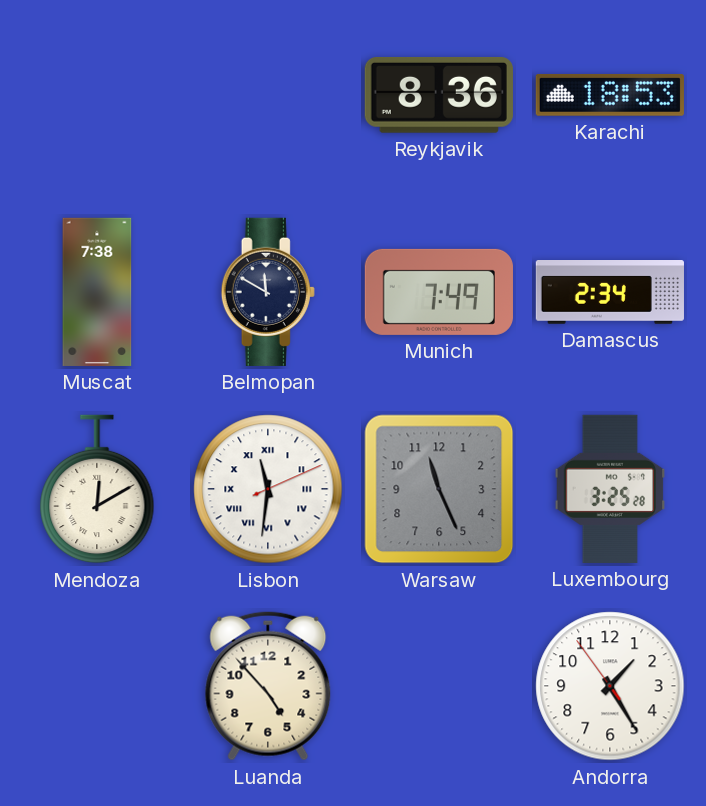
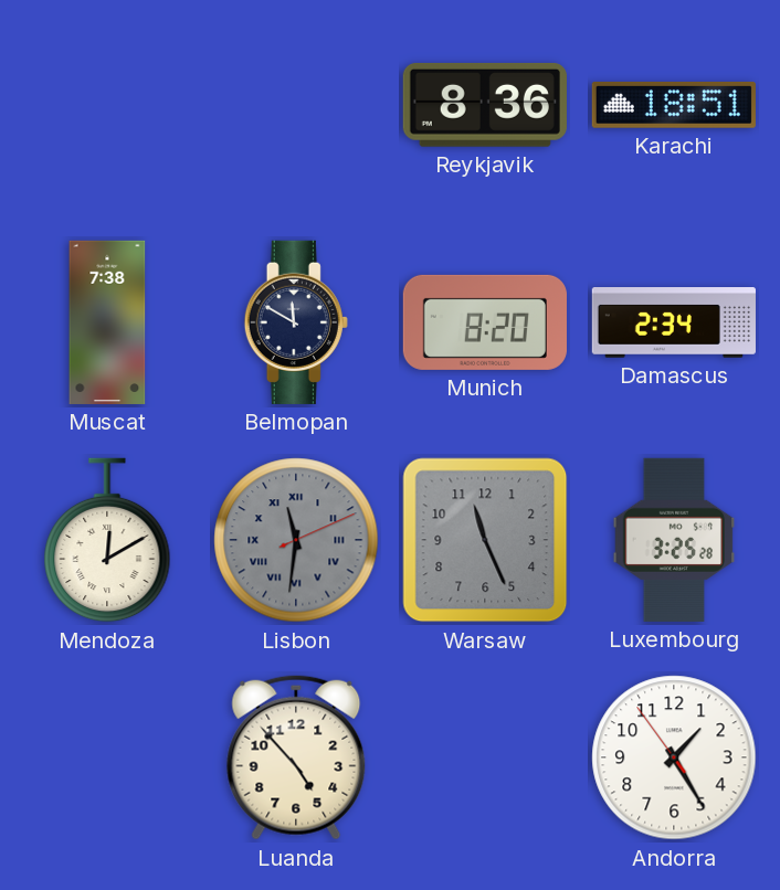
Karachi: 18:53 -> 18:51 (674, 105)
Munich: 7:49 -> 8:20 (485, 322)
Lisbon dial: white -> grey (296, 540)
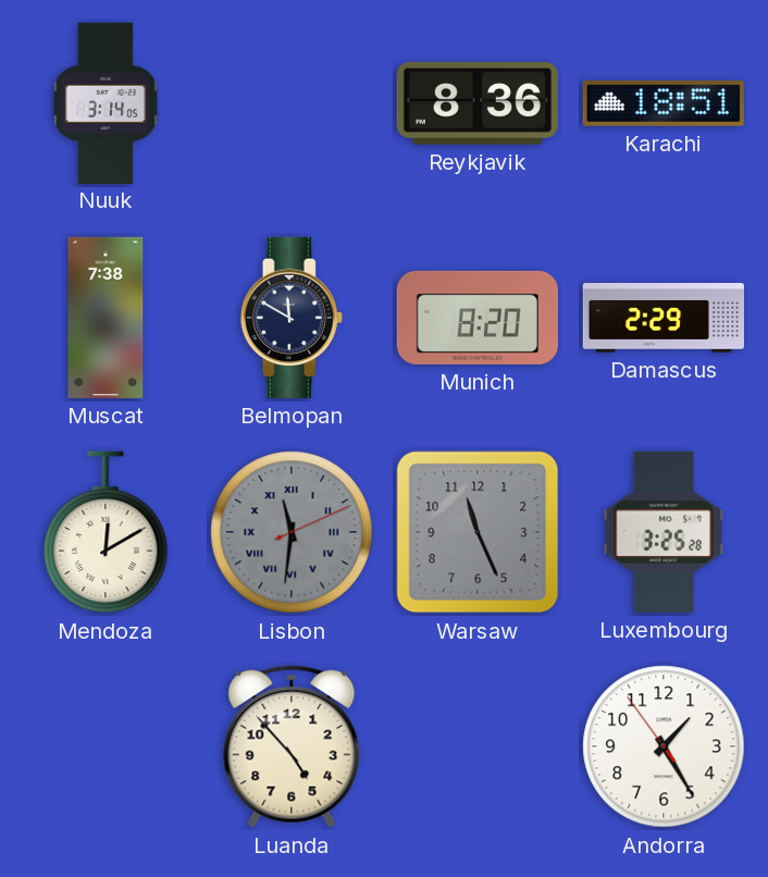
Nuuk: none -> 3:14 (106, 102)
Damascus: 2:34 -> 2:29 (664, 319)
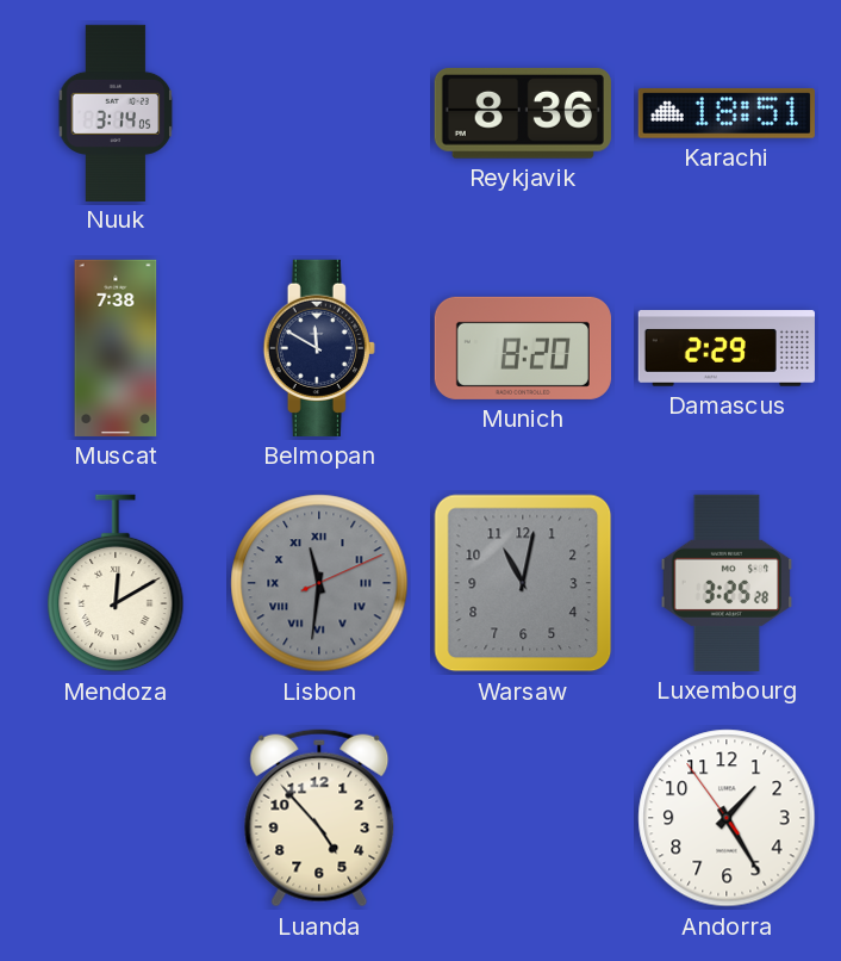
Warsaw: 11:26 -> 11:02 (523, 583)
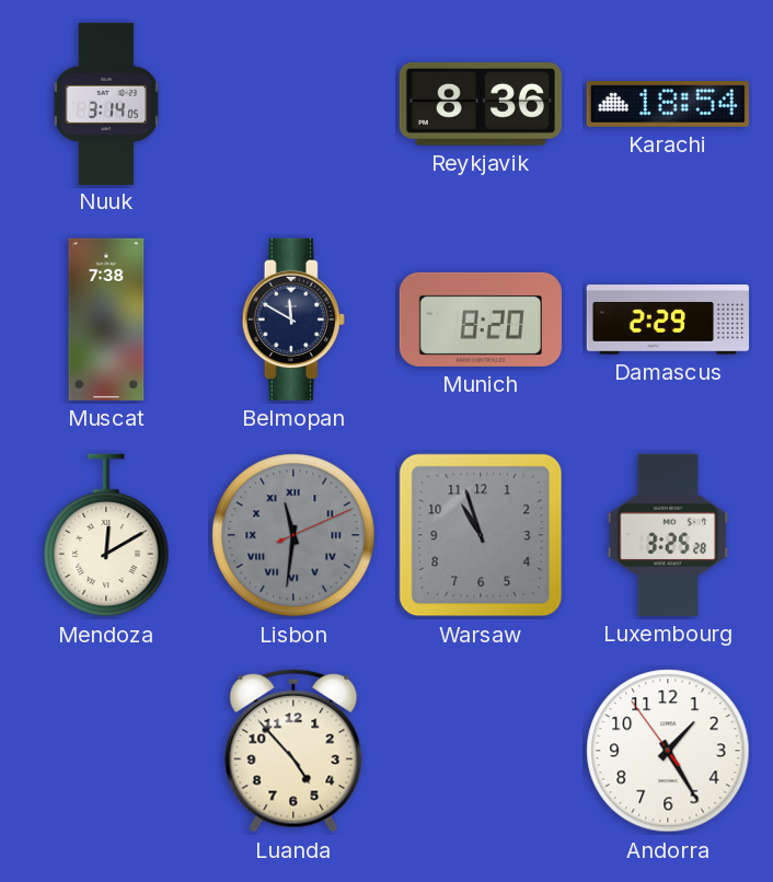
Karachi: 18:51 -> 18:54 (668, 104)
Warsaw: 11:02 -> 10:57 (481, 535)
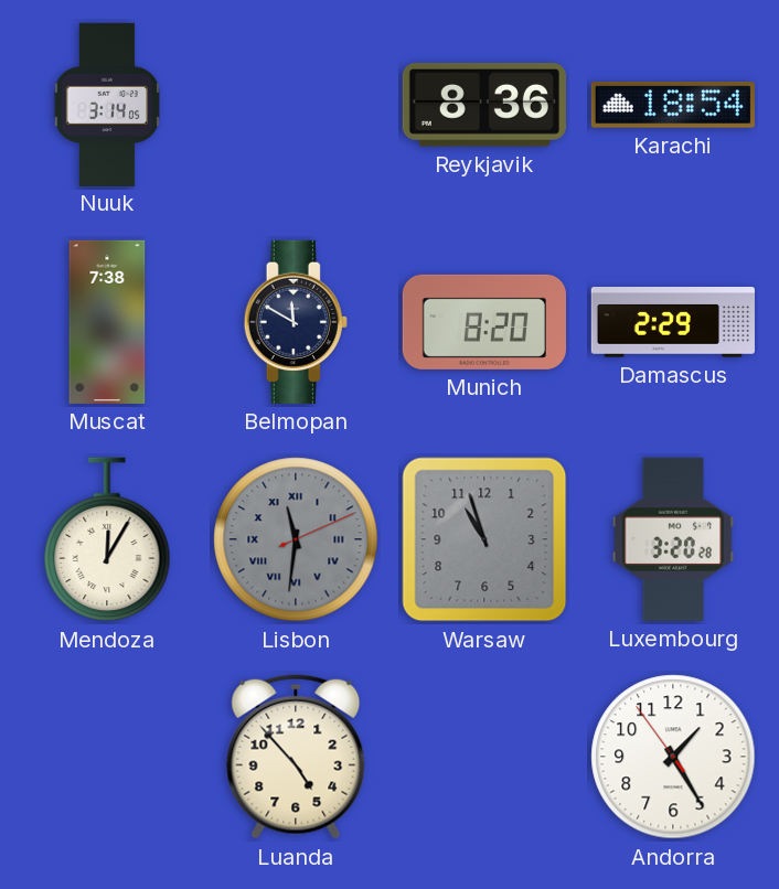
Mendoza: 12:10 -> 12:05 (107, 539)
Luxembourg: 3:25 -> 3:20 (673, 539)
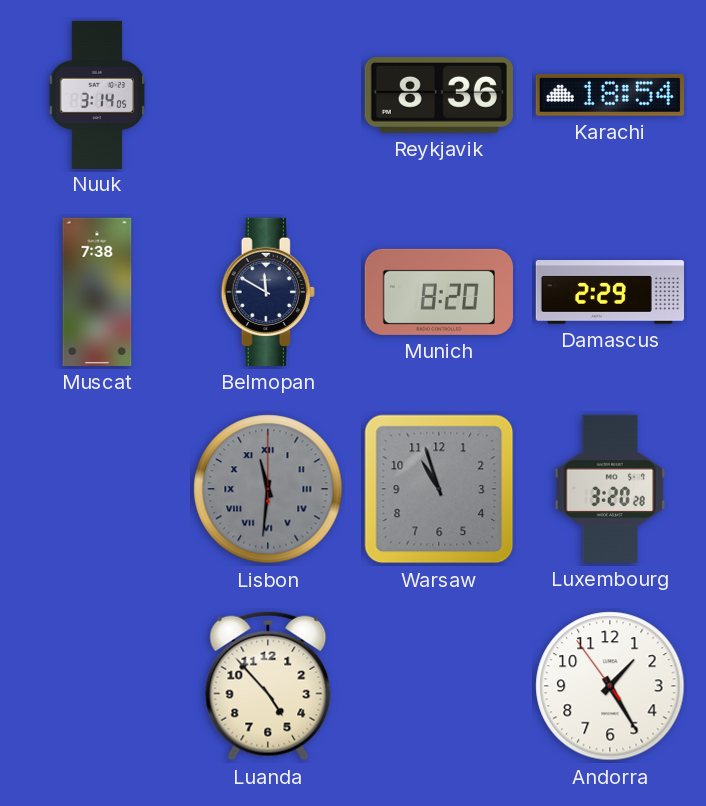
Mendoza: 12:05 -> none (107, 539)
Lisbon: 11:31:11 -> 11:31:00 (268, 489)
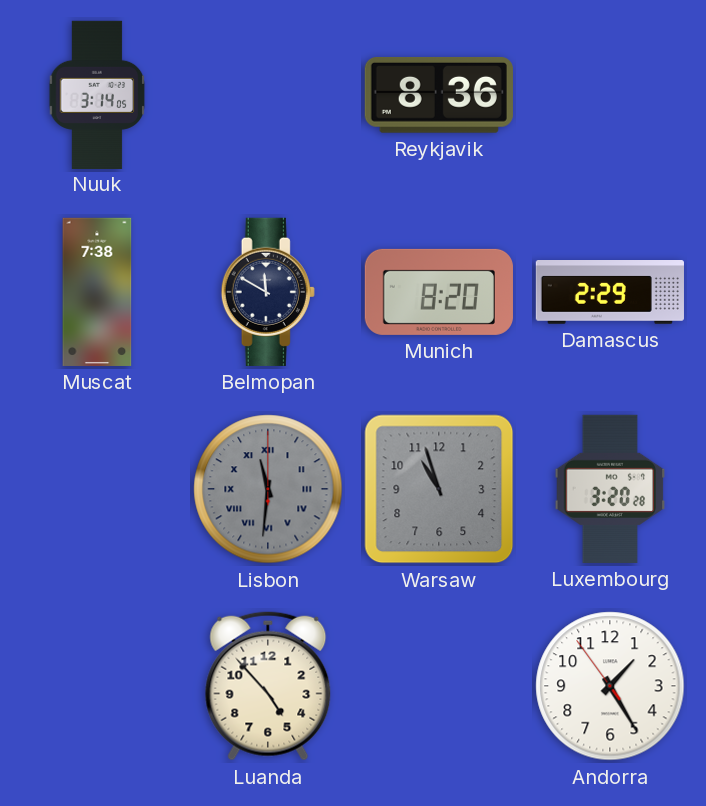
Karachi: 18:54 -> none (610, 95)
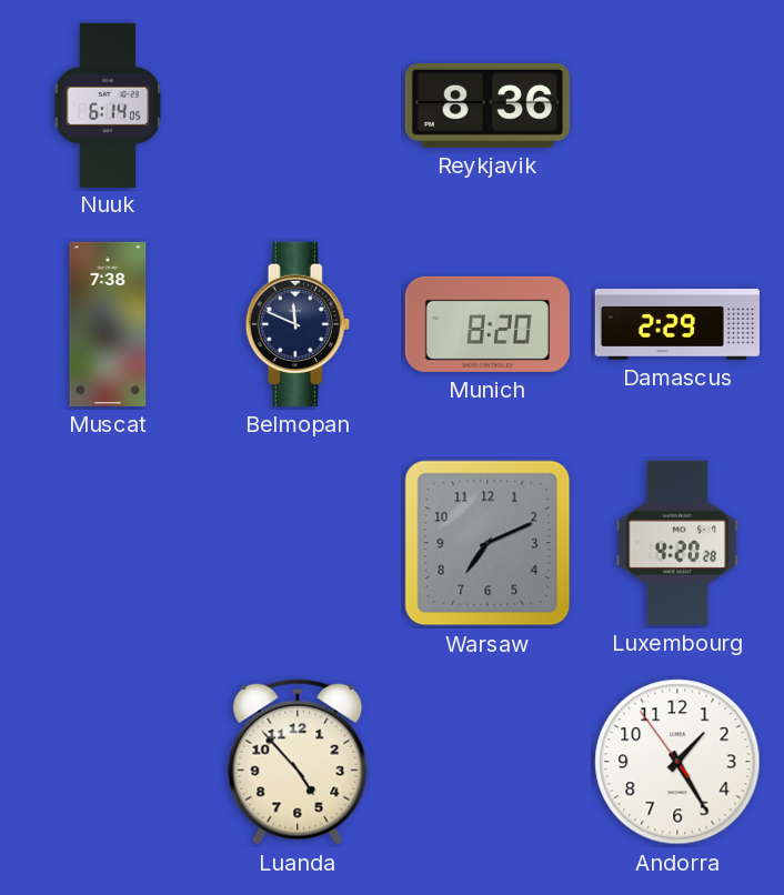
Nuuk: 3:14 -> 6:14 (108, 104)
Belmopan: 11:50 -> 11:49 (298, 324)
Lisbon: 11:31 -> none (268, 489)
Warsaw: 10:57 -> 7:11 (488, 543)
Luxembourg: 3:20 -> 4:20 (677, 543)
